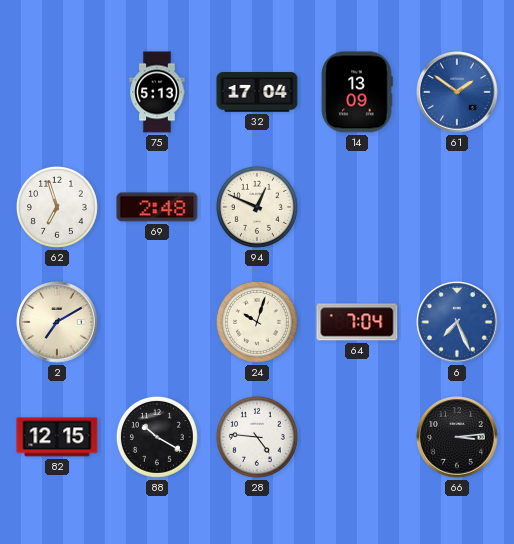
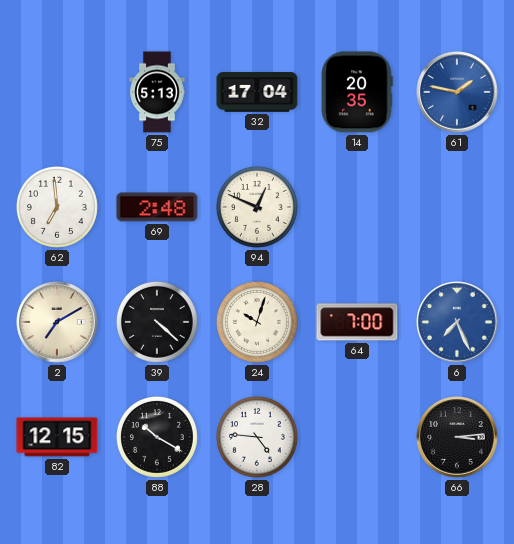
14: 13:09 -> 20:35 (357, 92)
61: 1:51 -> 1:47 (457, 92)
62: 6:57 -> 6:59 (57, 207)
39: none -> 4:22 (157, 322)
64: 7:04 -> 7:00 (357, 322)
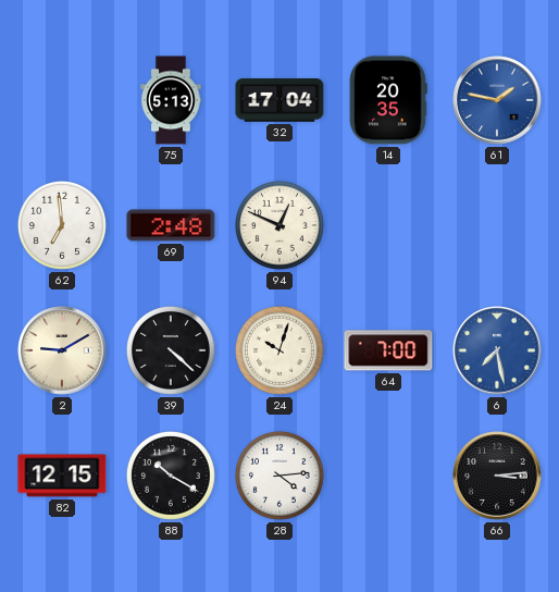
2: 7:10 -> 9:10 (62, 350)
6: 7:26 -> 7:28 (497, 350)
28: 4:46 -> 4:14 (279, 476)
